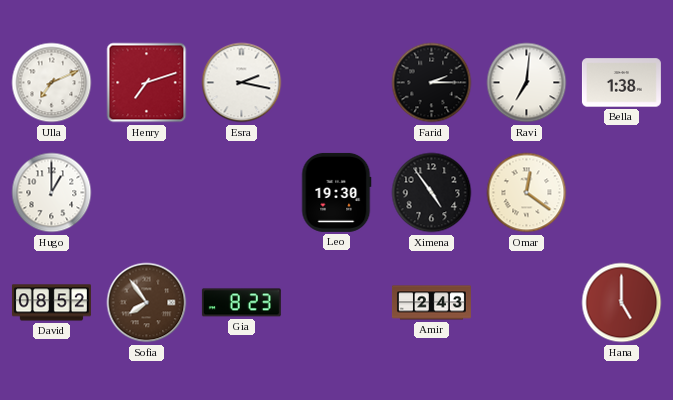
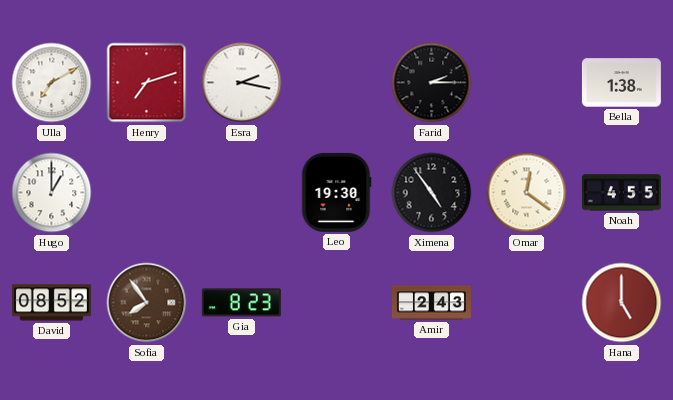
Ulla: 7:11 -> 7:10 (52, 83)
Ravi: 7:01 -> none (527, 83)
Noah: none -> 4:55 (621, 193)
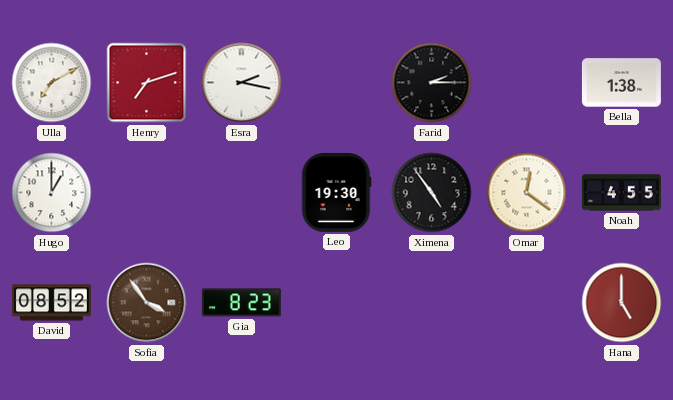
Sofia: 7:54 -> 3:54 (147, 303)
Amir: 2:43 -> none (431, 303)
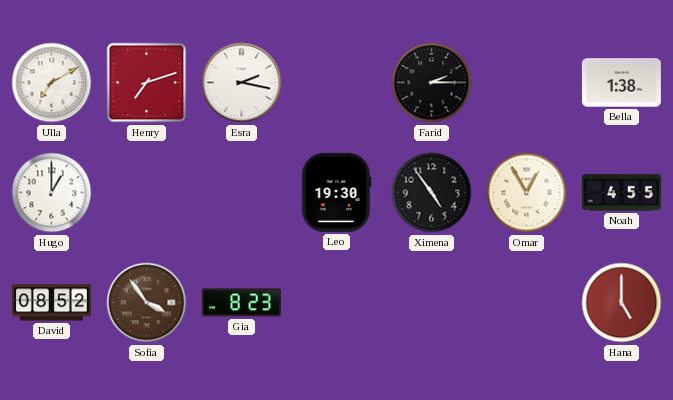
Omar: 12:21 -> 12:55 (527, 193)
